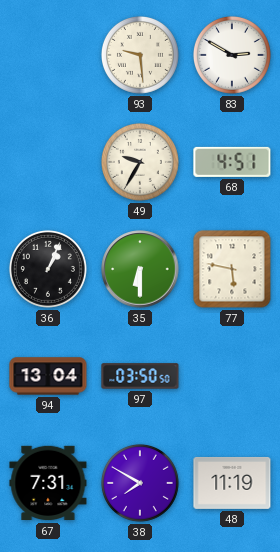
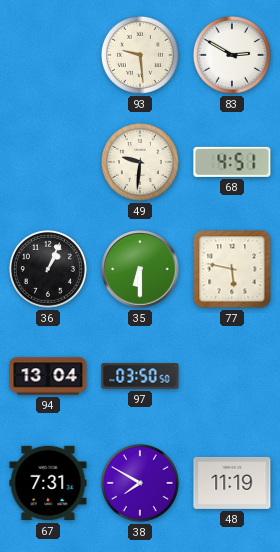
49: 9:35 -> 9:31 (140, 162)
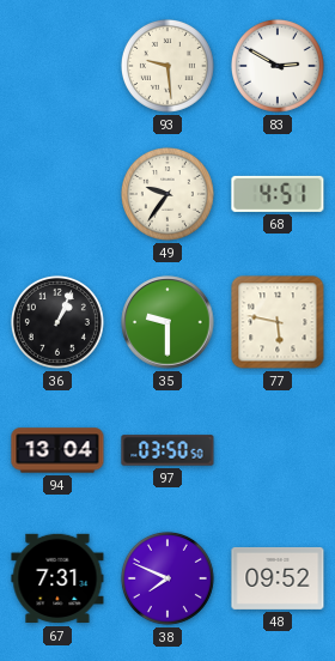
49: 9:31 -> 9:36 (167, 194)
35: 6:30 -> 9:30 (167, 322)
38: 7:50 -> 7:49 (167, 578)
48: 11:19 -> 09:52 (278, 578)
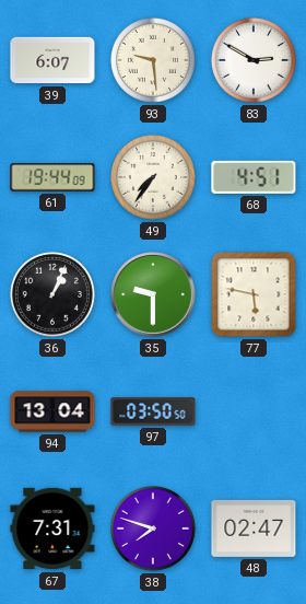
39: none -> 6:07 (52, 60)
61: none -> 19:44 (52, 177)
49: 9:36 -> 7:36 (153, 177)
38: 7:49 -> 7:48 (153, 528)
48: 09:52 -> 02:47 (254, 528)
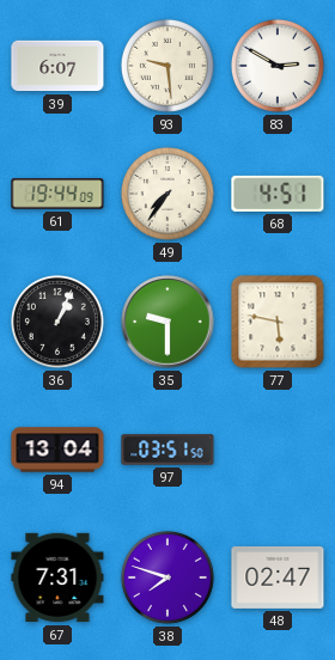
97: 03:50 -> 03:51 (167, 450)
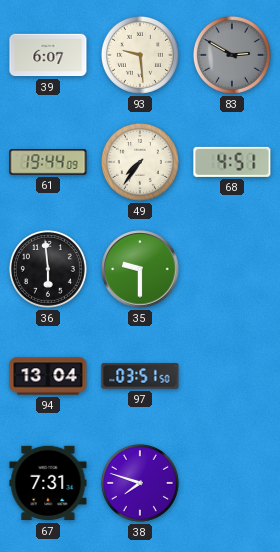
83 dial: white -> grey (232, 55)
36: 1:04 -> 5:59 (48, 269)
77: 5:47 -> none (278, 322)
48: 02:47 -> none (278, 577)
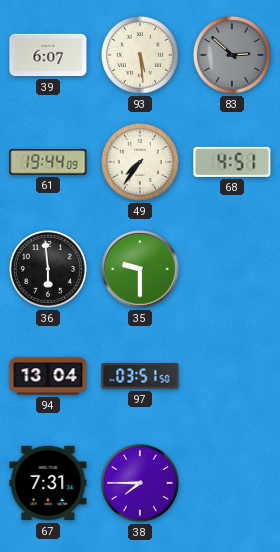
93: 9:29 -> 5:29 (140, 55)
83: 2:50 -> 2:52 (232, 55)
38: 7:48 -> 7:45 (140, 483)
